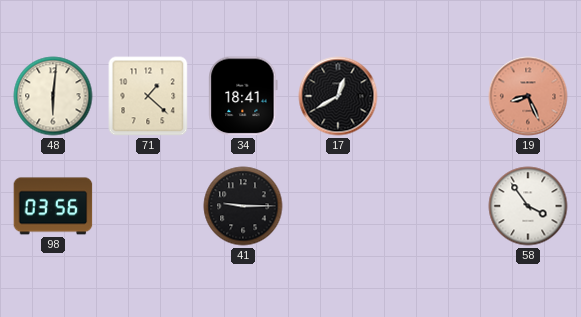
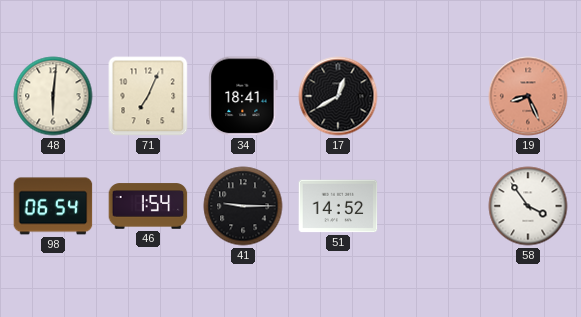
71: 1:22 -> 7:04 (148, 96)
98: 03:56 -> 06:54 (53, 206)
46: none -> 1:54 (148, 206)
51: none -> 14:52 (338, 206)
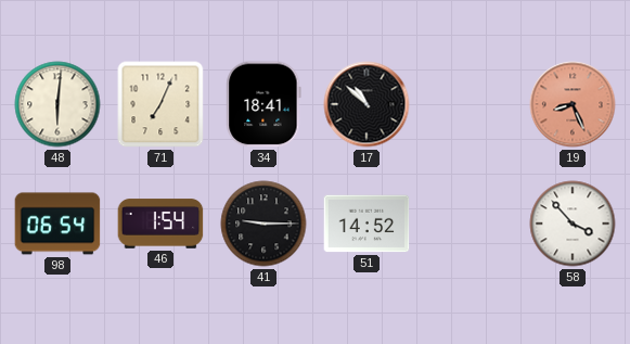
17: 12:40 -> 10:52 (367, 104)
58: 3:54 -> 3:53 (573, 224)
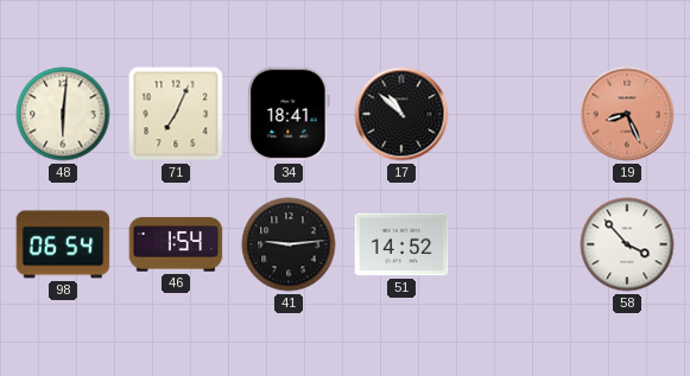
41: 9:15 -> 9:14 (289, 244)
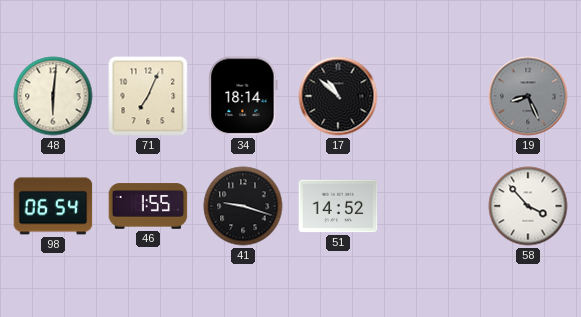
34: 18:41 -> 18:14 (243, 96)
19 dial: salmon -> grey (528, 96)
46: 1:54 -> 1:55 (148, 206)
41: 9:14 -> 9:18 (243, 206)
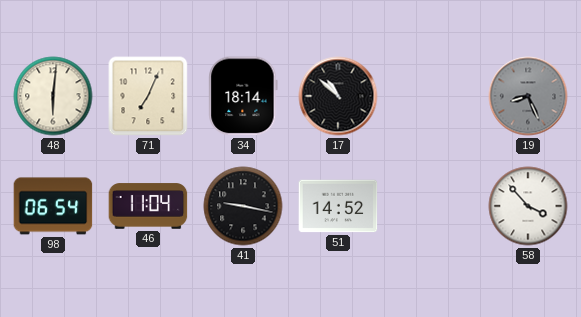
46: 1:55 -> 11:04 (148, 206)
41: 9:18 -> 9:17 (243, 206)
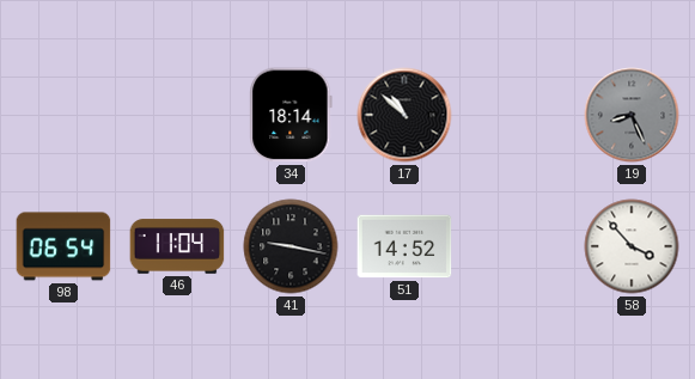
48: 6:01 -> none (53, 96)
71: 7:04 -> none (148, 96)
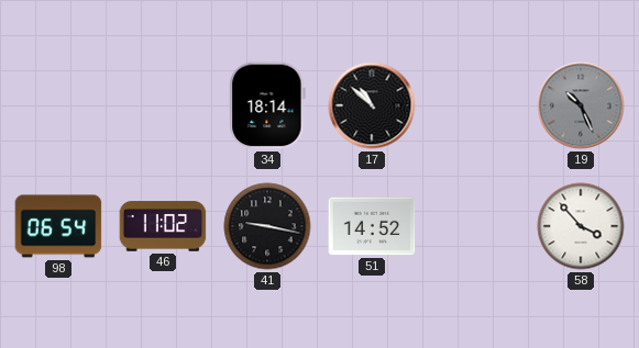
19: 8:26 -> 10:26 (581, 105)
46: 11:04 -> 11:02 (163, 226)
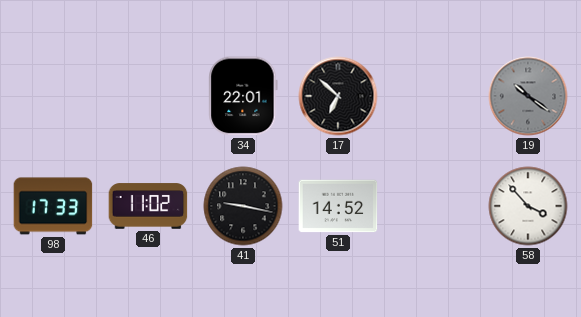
34: 18:14 -> 22:01 (243, 96)
17: 10:52 -> 6:52 (338, 96)
19: 10:26 -> 10:21 (528, 96)
98: 06:54 -> 17:33 (53, 206)
